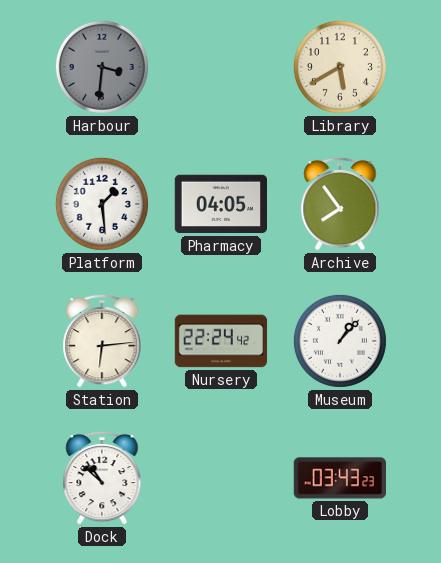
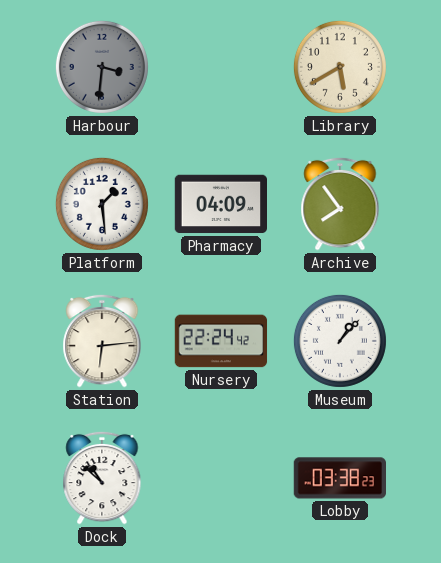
Pharmacy: 04:05 -> 04:09 (220, 204)
Lobby: 03:43 -> 03:38 (339, 478)
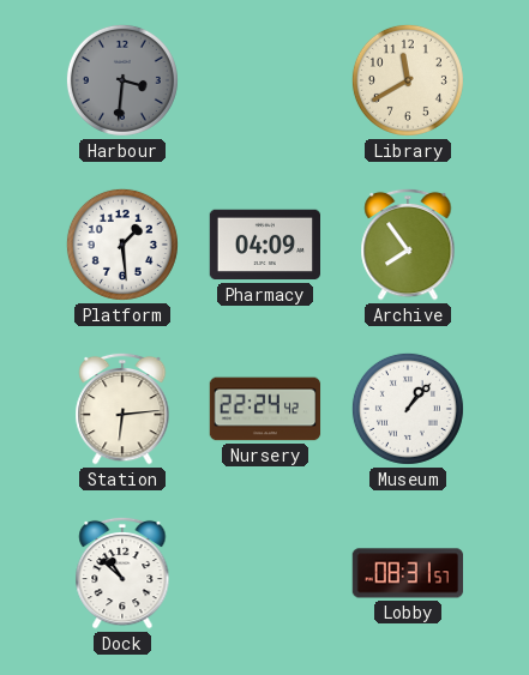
Library: 5:40 -> 11:40 (408, 80)
Lobby: 03:38 -> 08:31 (407, 573)
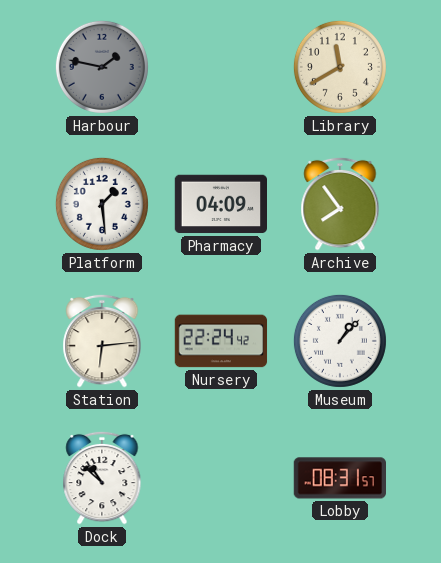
Harbour: 3:31 -> 1:47 (102, 67)
